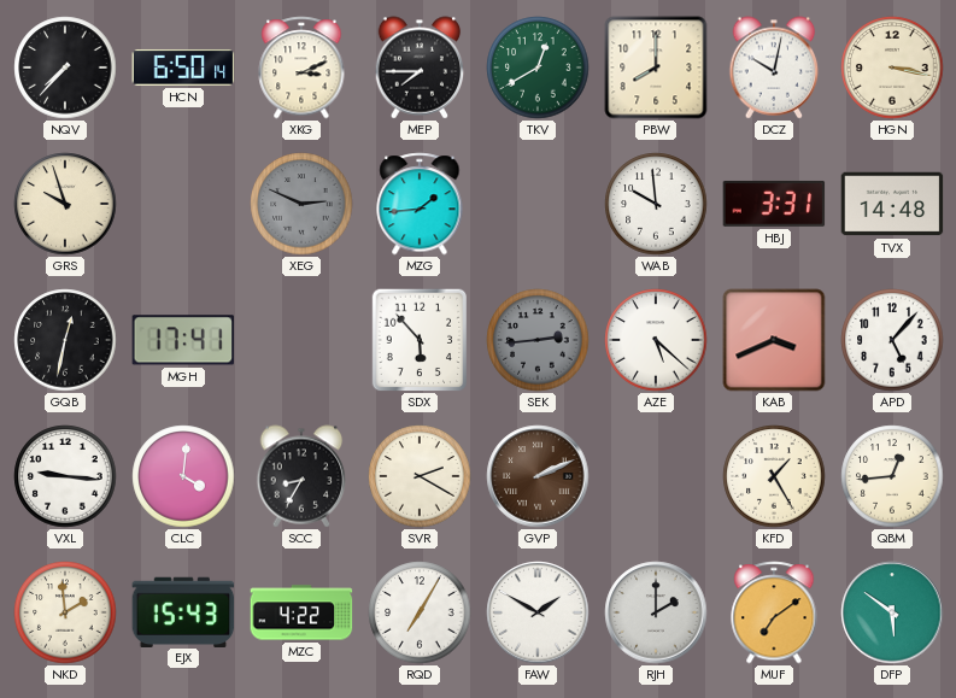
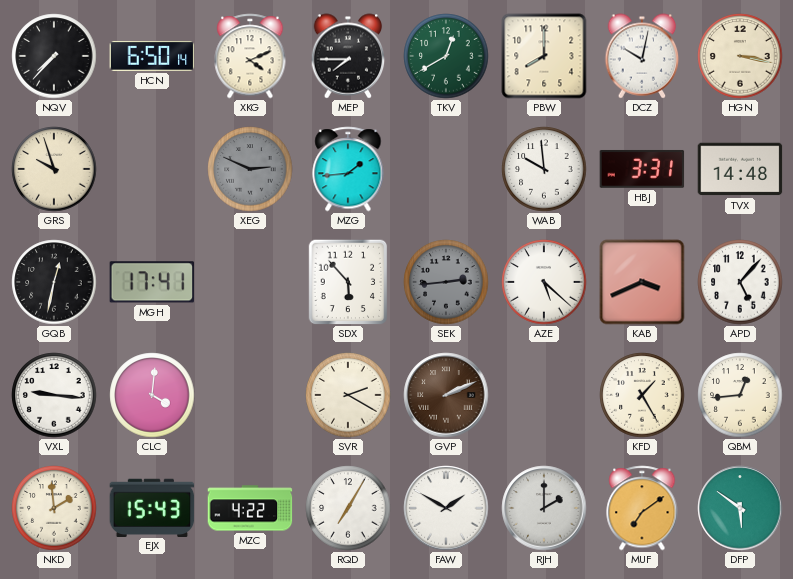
XKG: 3:11 -> 4:11 (250, 56)
SCC: 8:35 -> none (301, 476)
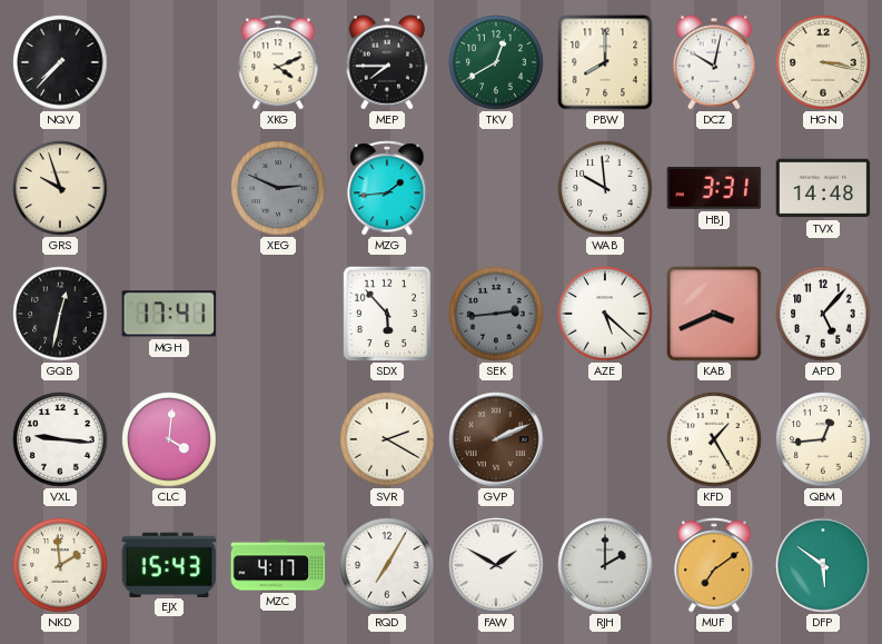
HCN: 6:50 -> none (152, 56)
MZC: 4:22 -> 4:17 (278, 565)
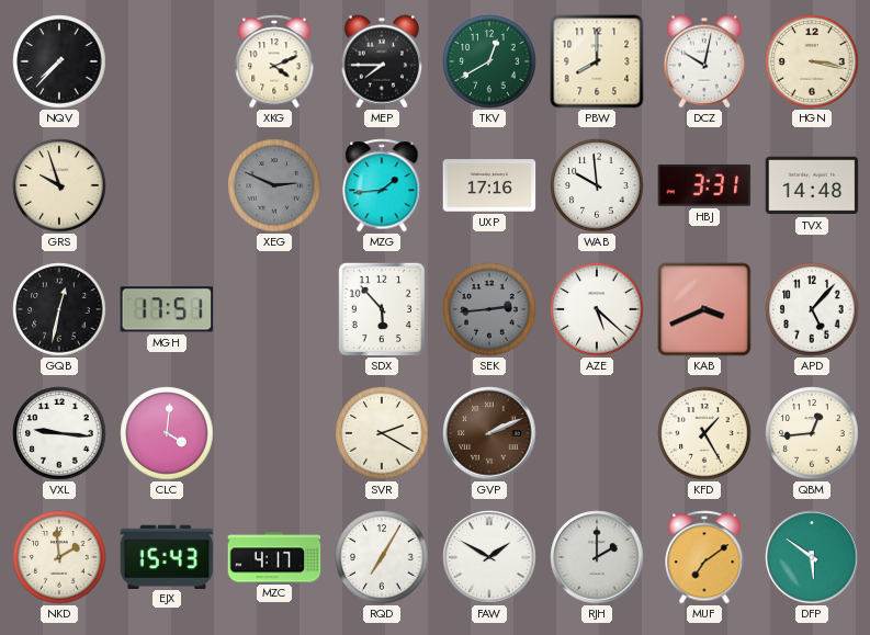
UXP: none -> 17:16 (489, 185)
MGH: 17:41 -> 17:51 (167, 309)
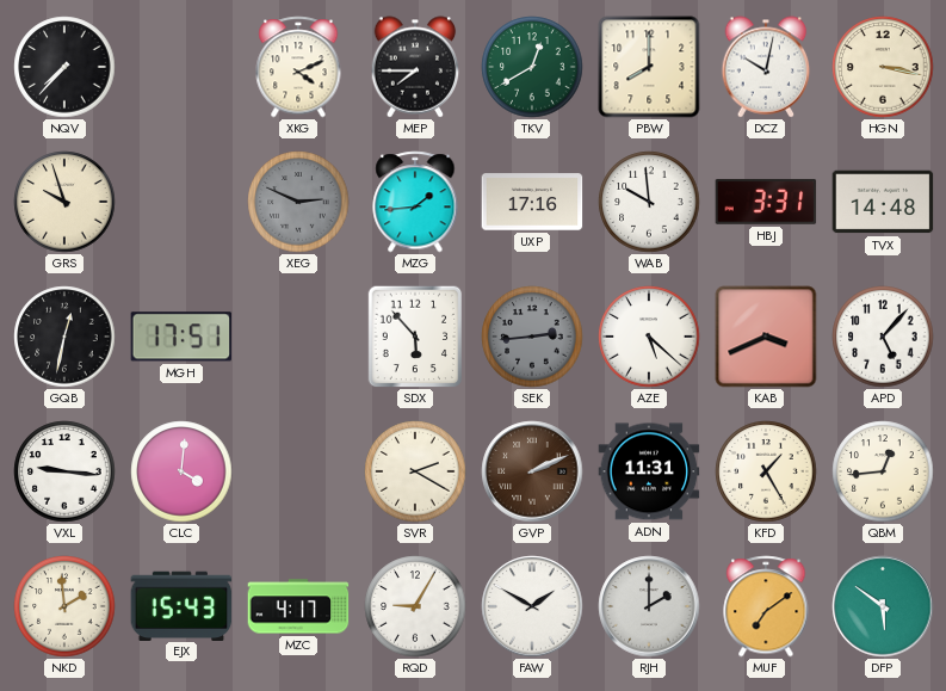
ADN: none -> 11:31 (649, 471)
RQD: 7:05 -> 9:05 (415, 606)
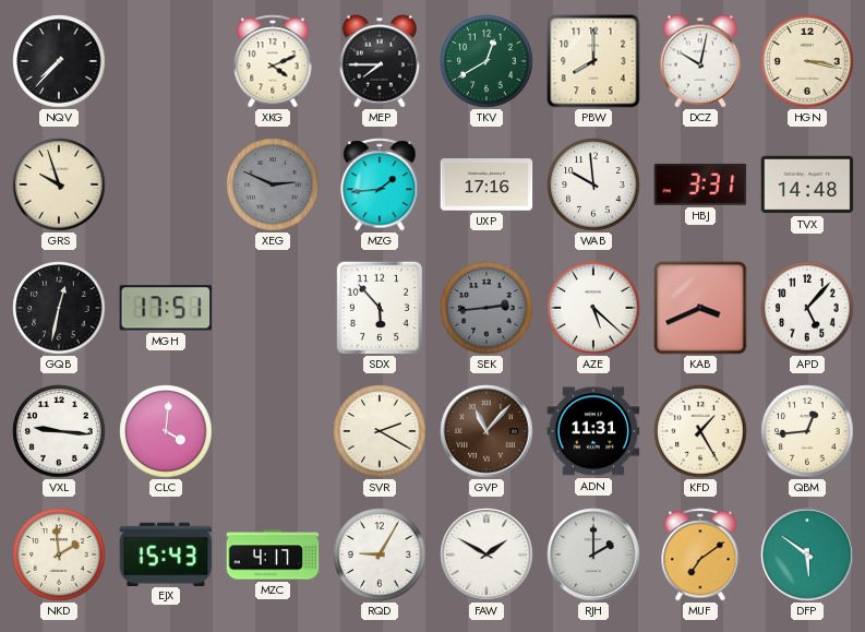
GVP: 2:11 -> 11:07 (486, 431)
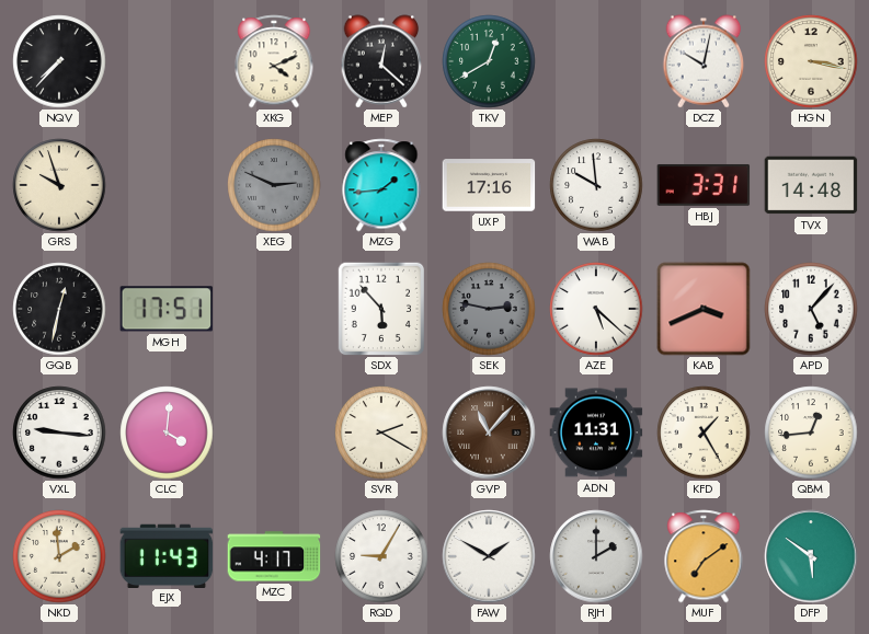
MEP: 7:45 -> 12:22 (381, 61)
PBW: 8:00 -> none (593, 61)
SEK: 2:44 -> 2:47 (489, 309)
EJX: 15:43 -> 11:43 (167, 555)
